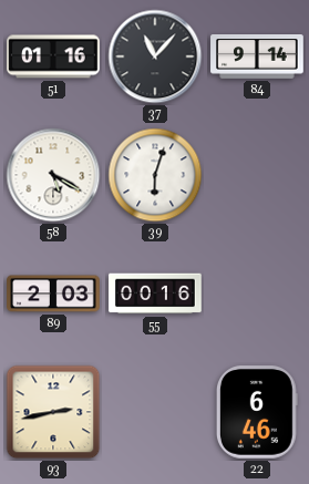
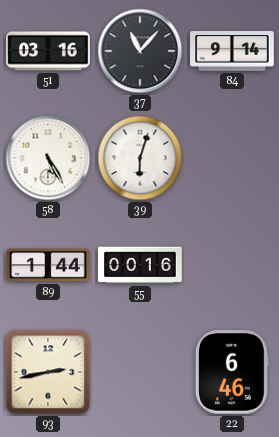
51: 01:16 -> 03:16 (48, 51)
58: 5:20 -> 5:25 (48, 158)
89: 2:03 -> 1:44 (48, 265)
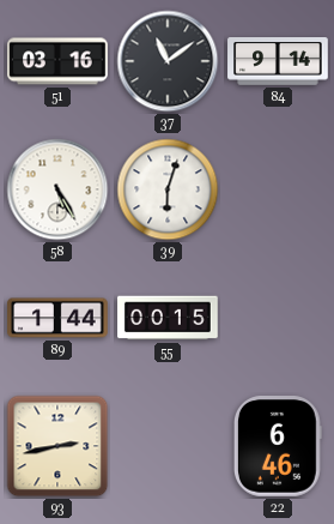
37: 11:07 -> 11:09 (168, 61)
55: 00:16 -> 00:15 (168, 318)
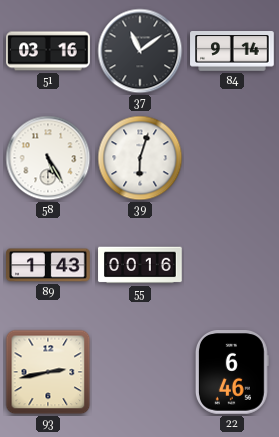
89: 1:44 -> 1:43 (48, 265)
55: 00:15 -> 00:16 (140, 265)
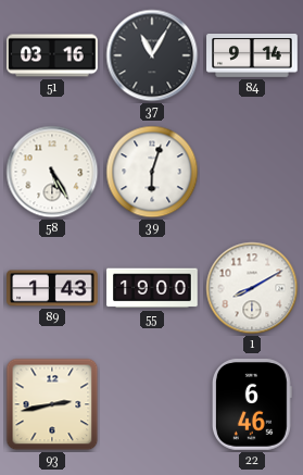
37: 11:09 -> 11:05 (152, 55)
55: 00:16 -> 19:00 (152, 288)
1: none -> 8:10 (252, 288)
